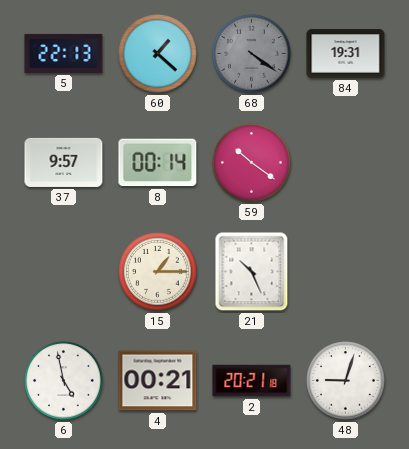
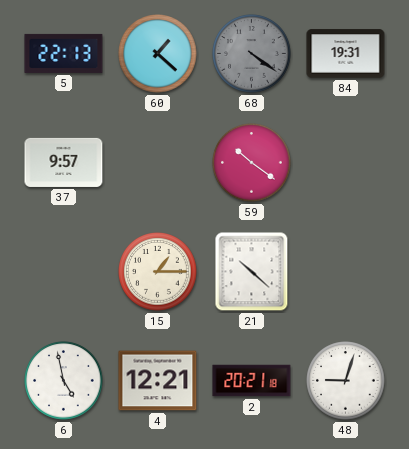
8: 00:14 -> none (158, 163)
21: 10:26 -> 10:22 (252, 272)
4: 00:21 -> 12:21 (158, 381)
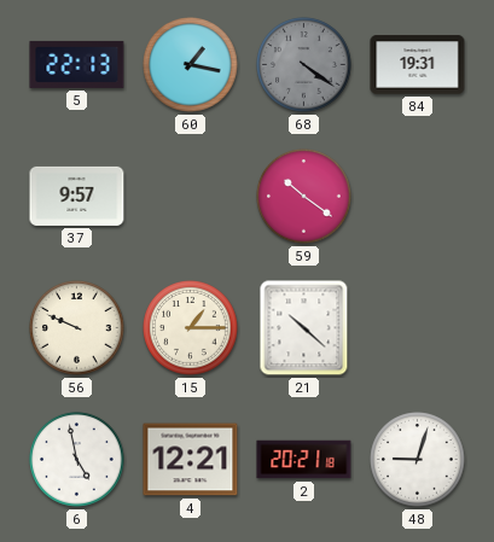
60: 1:22 -> 1:17 (191, 65)
56: none -> 9:49 (77, 328)
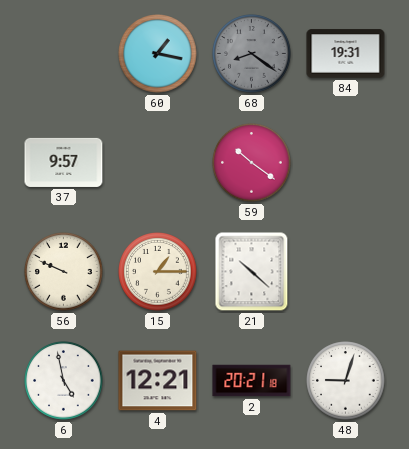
5: 22:13 -> none (77, 64)
68: 4:21 -> 8:21 (252, 54)
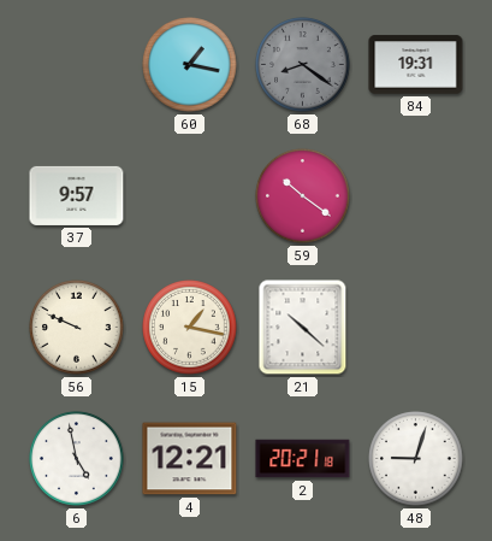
15: 1:15 -> 1:17 (190, 328)
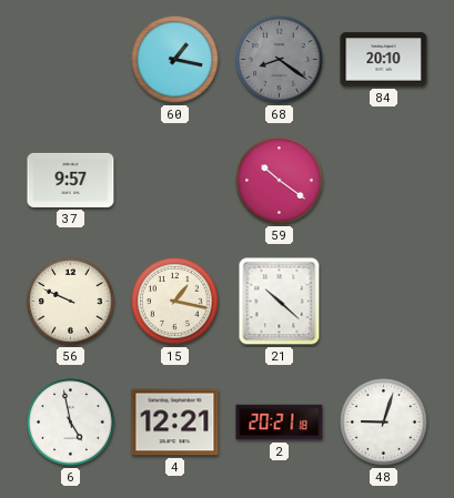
84: 19:31 -> 20:10 (384, 60)
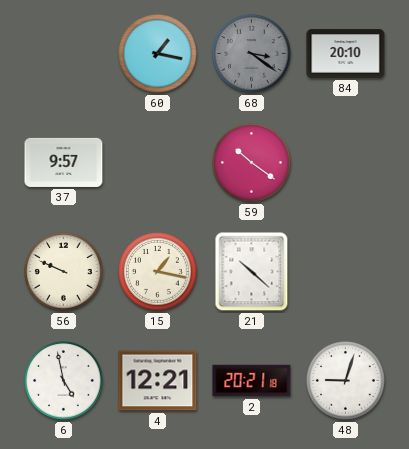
68: 8:21 -> 3:21 (252, 54)
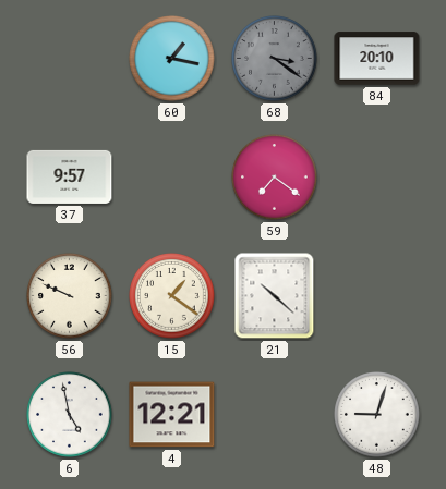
59: 10:21 -> 7:21 (275, 178)
15: 1:17 -> 1:21 (172, 296)
2: 20:21 -> none (252, 381)
